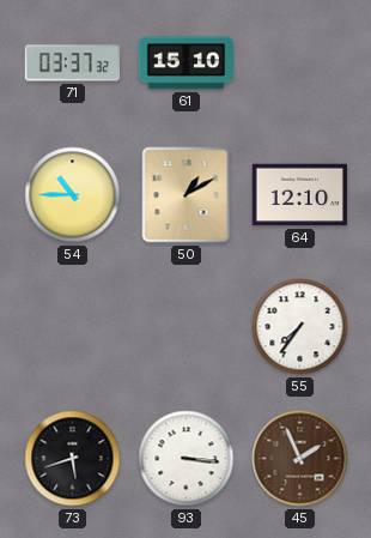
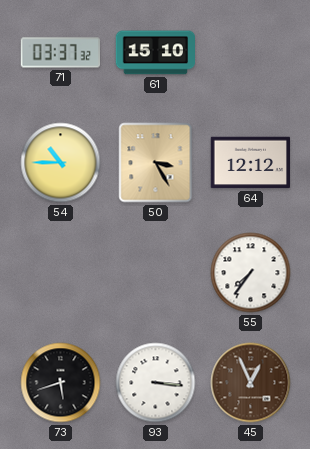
50: 1:10 -> 3:25 (156, 163)
64: 12:10 -> 12:12 (251, 163)
45: 1:56 -> 12:56 (251, 383)
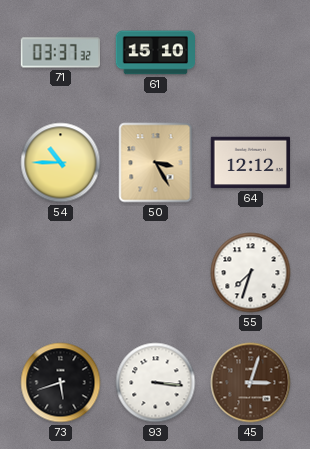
55: 7:36 -> 7:33 (251, 273)
45: 12:56 -> 3:03 (251, 383)
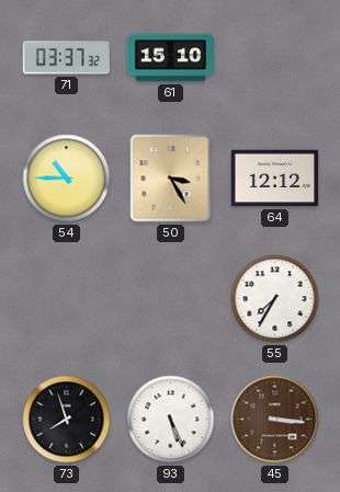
55: 7:33 -> 7:35 (275, 299)
73: 5:42 -> 7:57 (67, 420)
93: 3:16 -> 5:26 (171, 420)
45: 3:03 -> 3:16 (275, 420)
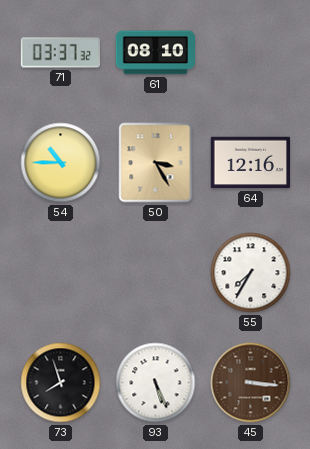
61: 15:10 -> 08:10 (156, 53)
64: 12:12 -> 12:16 (251, 163)
